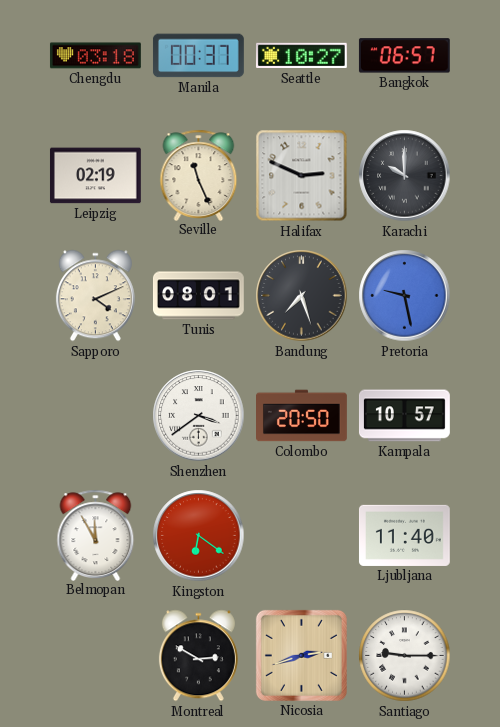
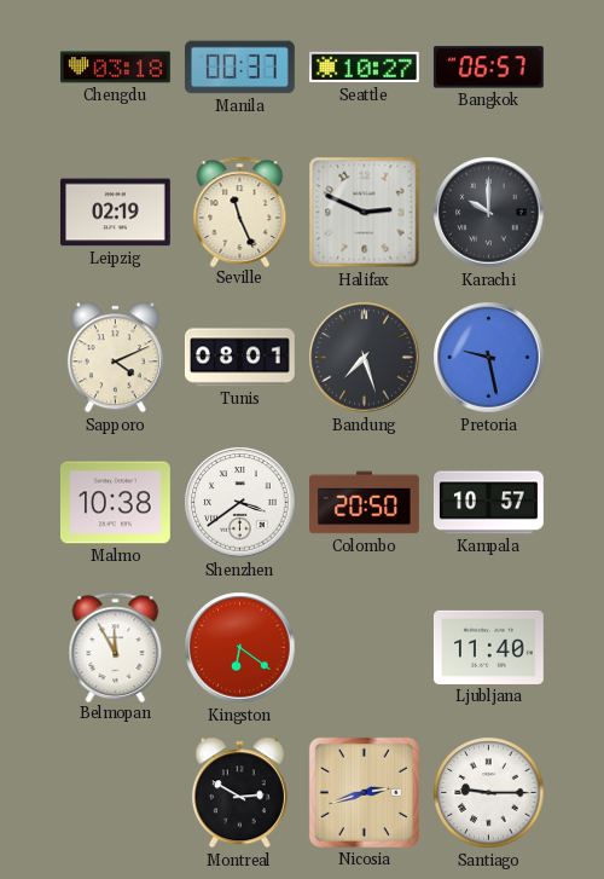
Malmo: none -> 10:38 (115, 503)
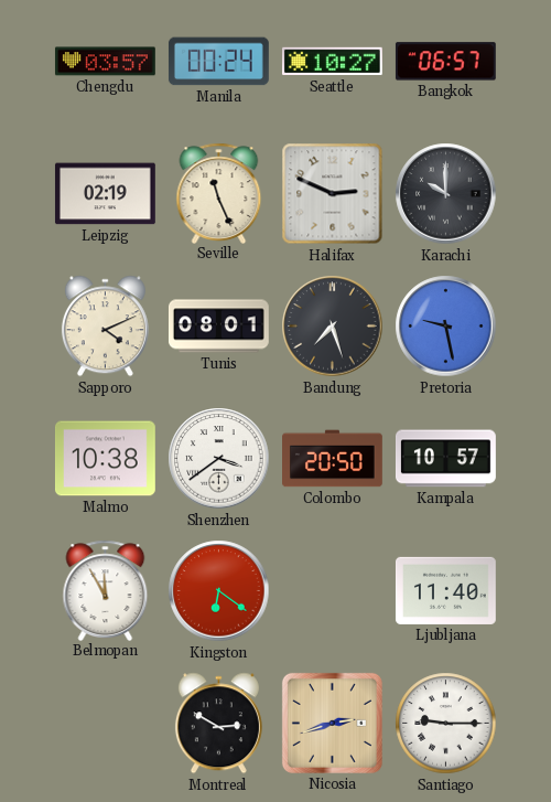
Chengdu: 03:18 -> 03:57 (105, 62)
Manila: 00:37 -> 00:24 (218, 62)
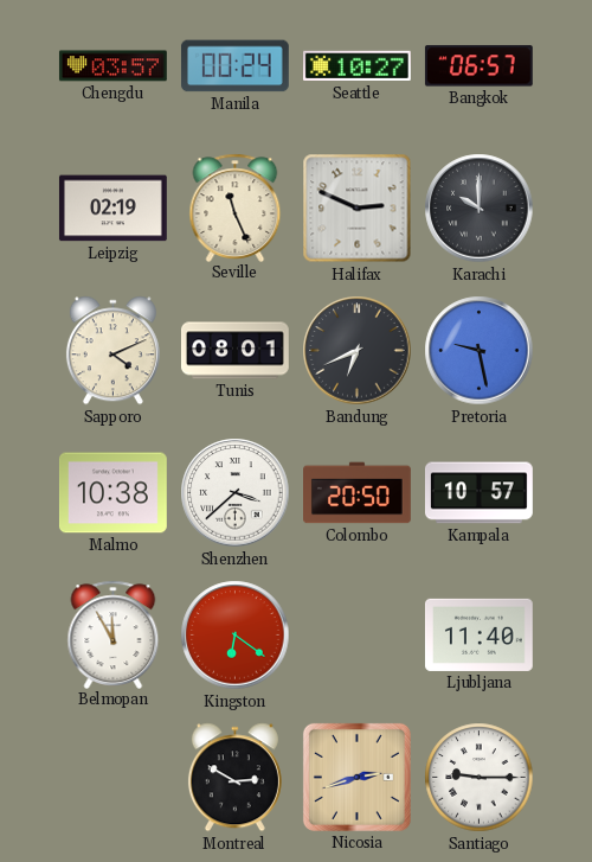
Bandung: 7:27 -> 6:41 (358, 351)
Shenzhen: 3:39 -> 3:38 (236, 493)
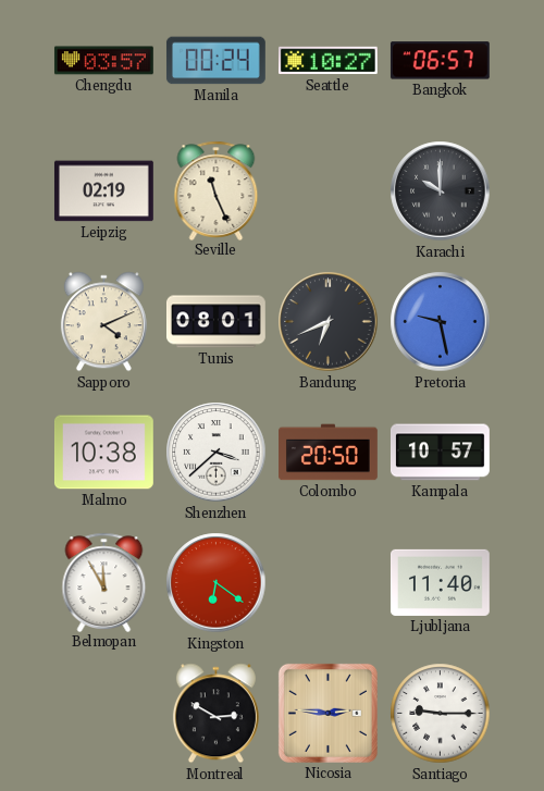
Halifax: 2:49 -> none (358, 209)
Nicosia: 2:42 -> 2:46 (327, 713)
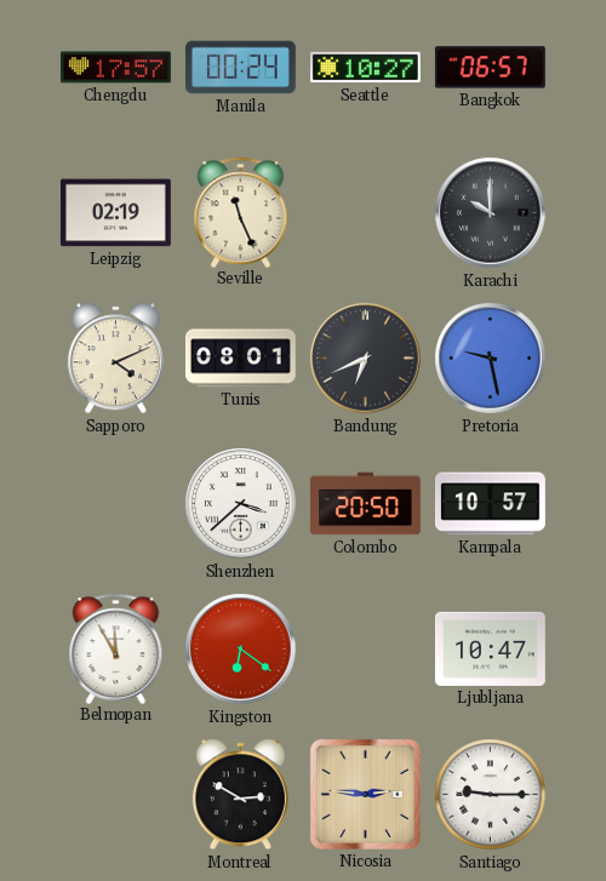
Chengdu: 03:57 -> 17:57 (115, 68)
Malmo: 10:38 -> none (103, 453)
Ljubljana: 11:40 -> 10:47 (490, 648)
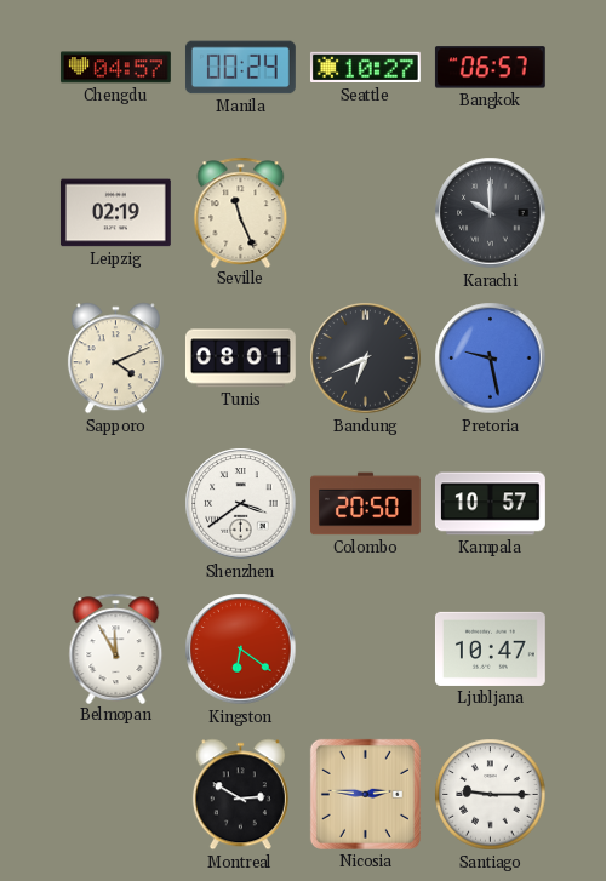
Chengdu: 17:57 -> 04:57 (115, 68)
Shenzhen: 3:38 -> 3:39 (241, 504)
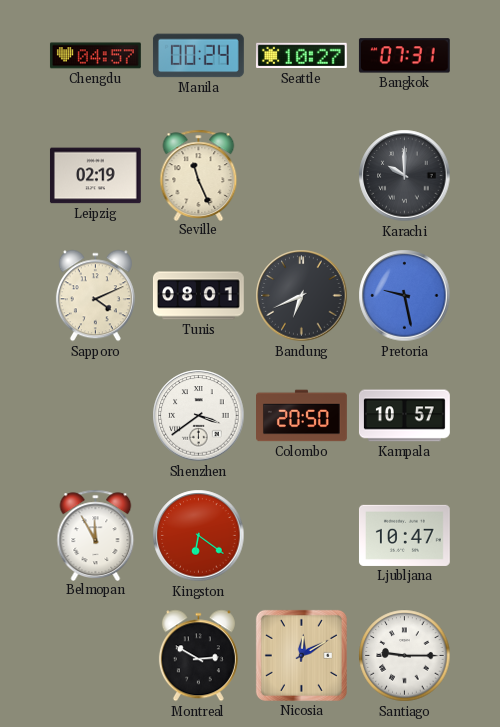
Bangkok: 06:57 -> 07:31 (404, 56)
Nicosia: 2:46 -> 12:10 (301, 655)
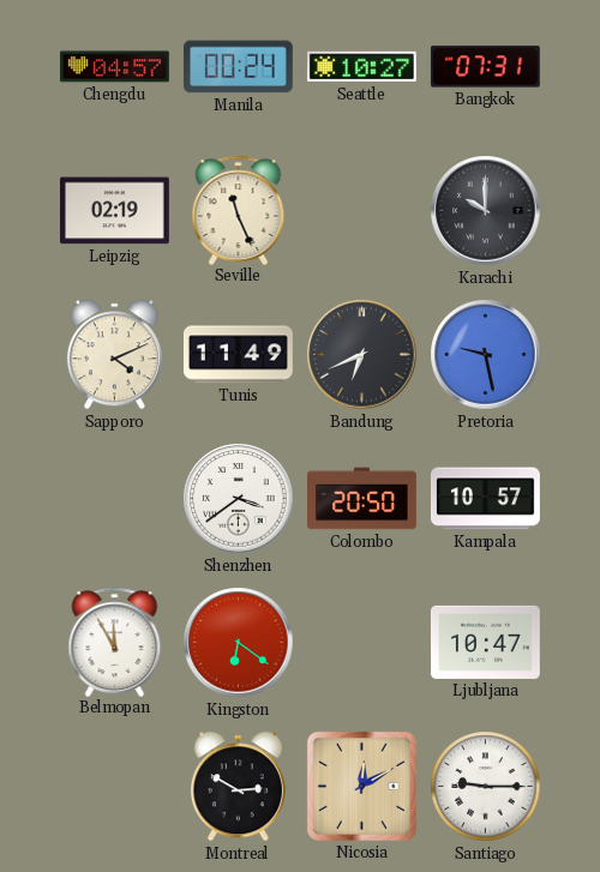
Tunis: 08:01 -> 11:49 (238, 355)
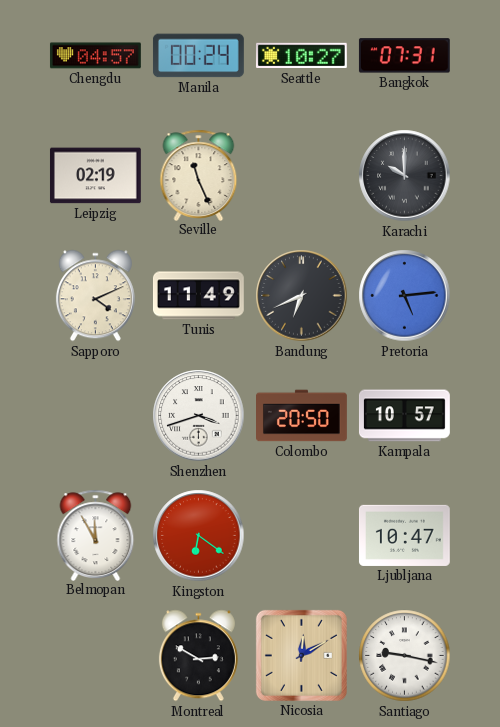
Pretoria: 9:28 -> 5:14 (405, 296)
Shenzhen: 3:39 -> 3:42 (199, 416)
Santiago: 9:15 -> 9:17 (405, 656)
